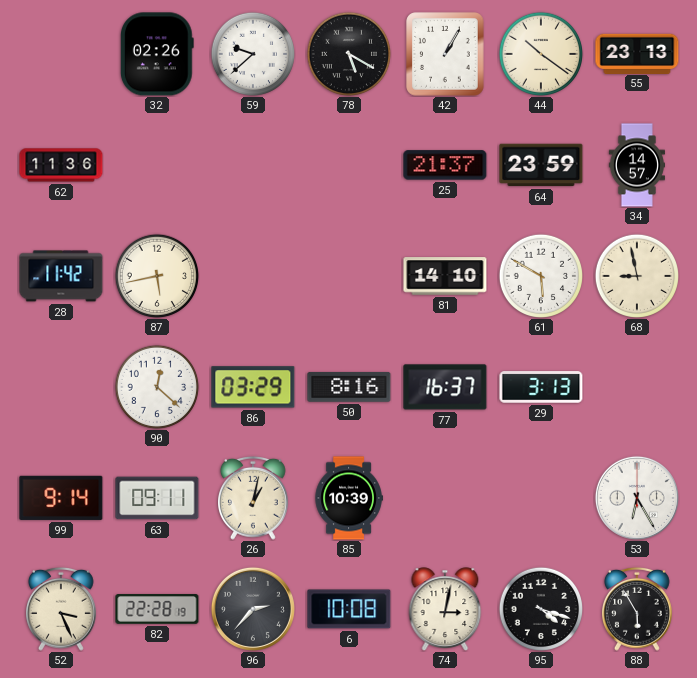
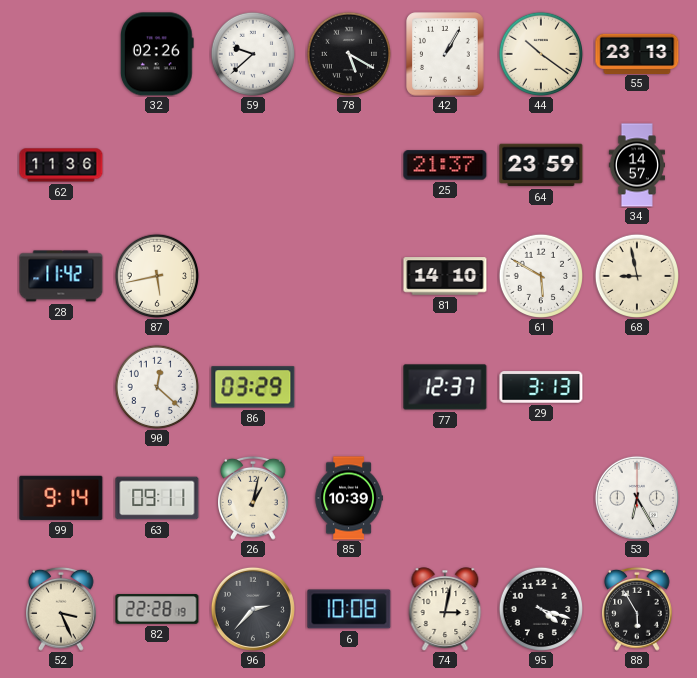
50: 8:16 -> none (349, 387)
77: 16:37 -> 12:37 (445, 387)
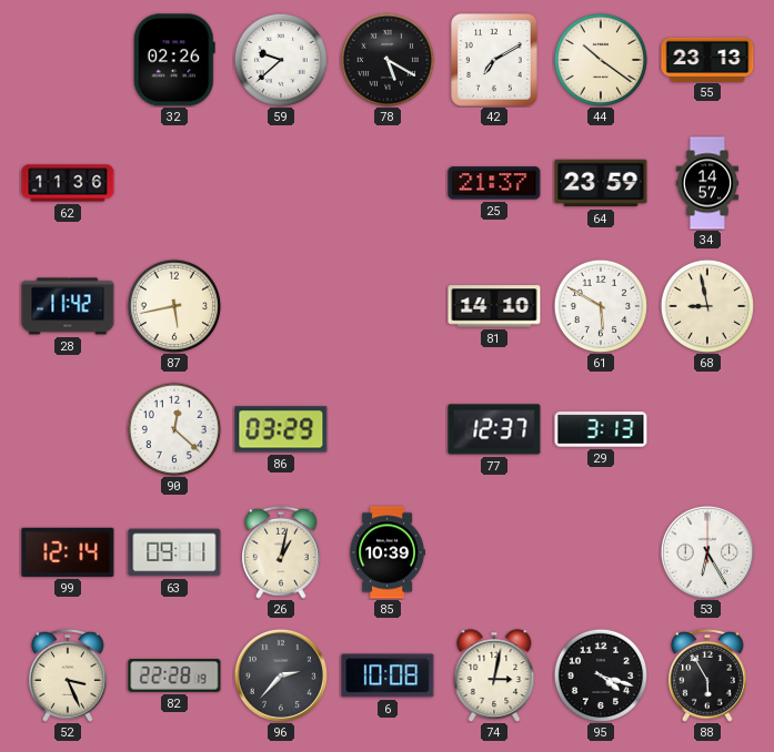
42: 1:05 -> 7:10 (494, 60)
99: 9:14 -> 12:14 (68, 552)
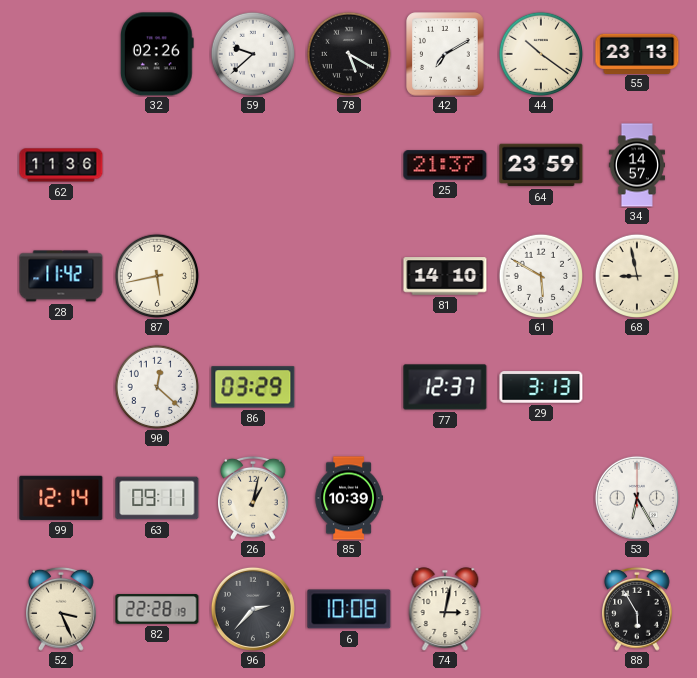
95: 4:18 -> none (600, 674)
